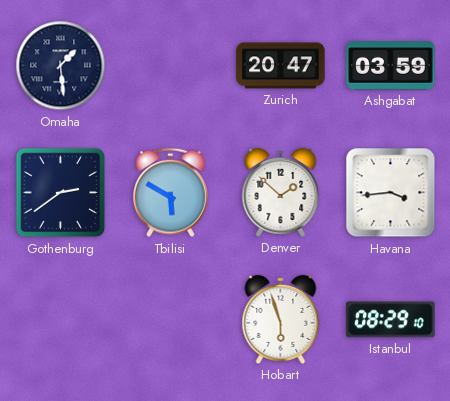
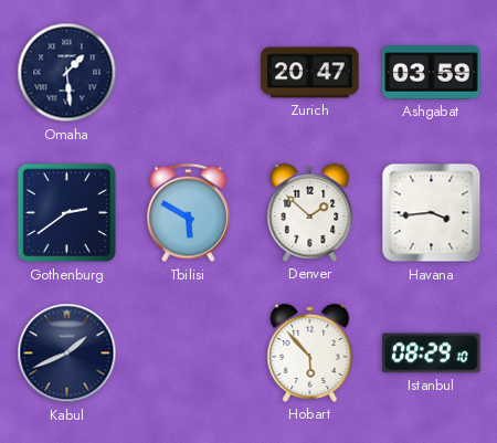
Kabul: none -> 1:41 (67, 354)
Hobart: 5:57 -> 5:53 (310, 352)
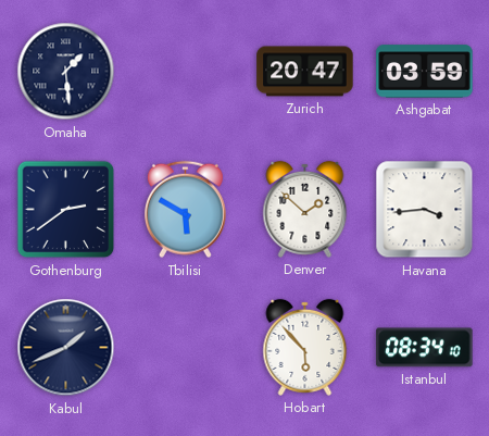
Istanbul: 08:29 -> 08:34 (425, 348)
